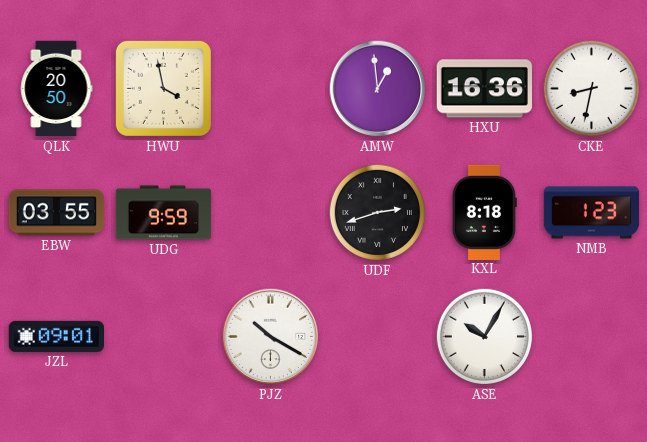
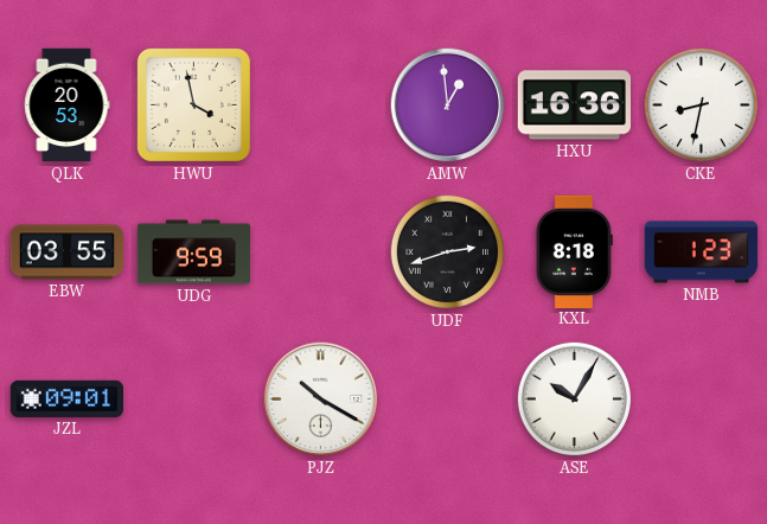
QLK: 20:50 -> 20:53 (68, 106)
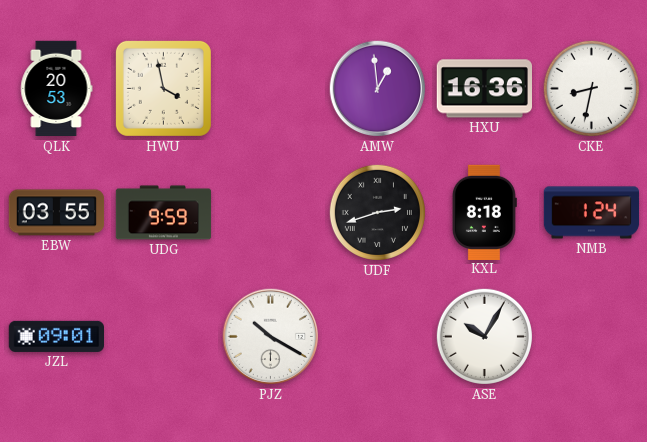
NMB: 1:23 -> 1:24 (592, 213)
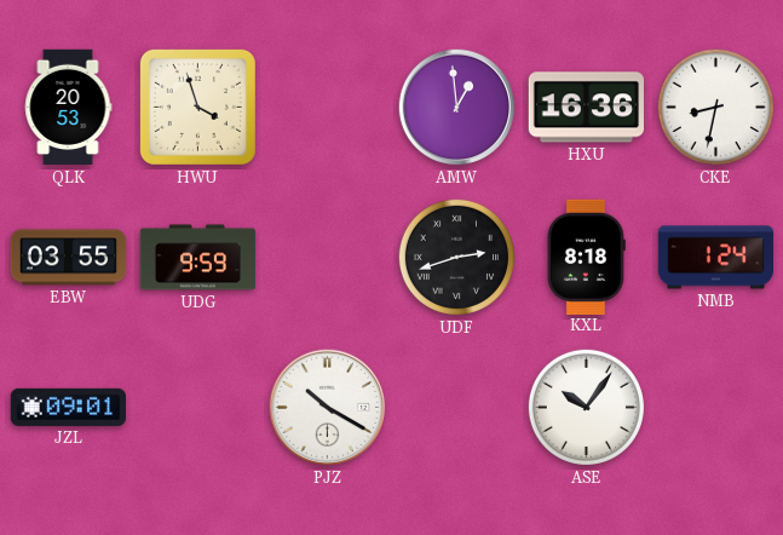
HWU: 3:58 -> 3:57 (197, 107)
ASE: 10:05 -> 10:06 (586, 407)
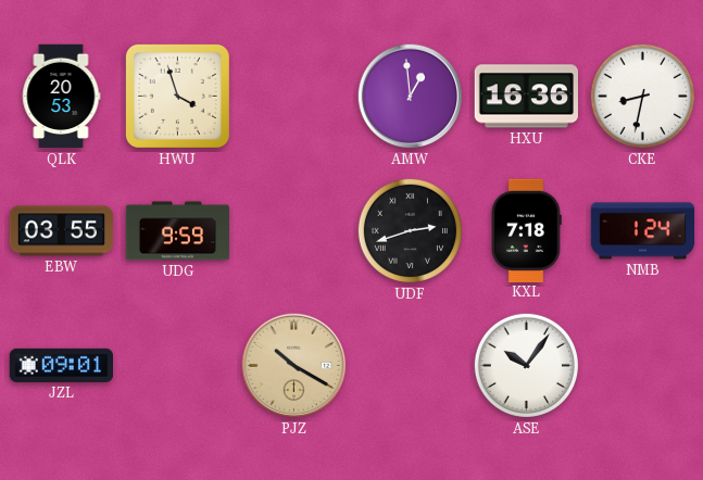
KXL: 8:18 -> 7:18 (526, 230)
PJZ dial: white -> champagne (294, 366)
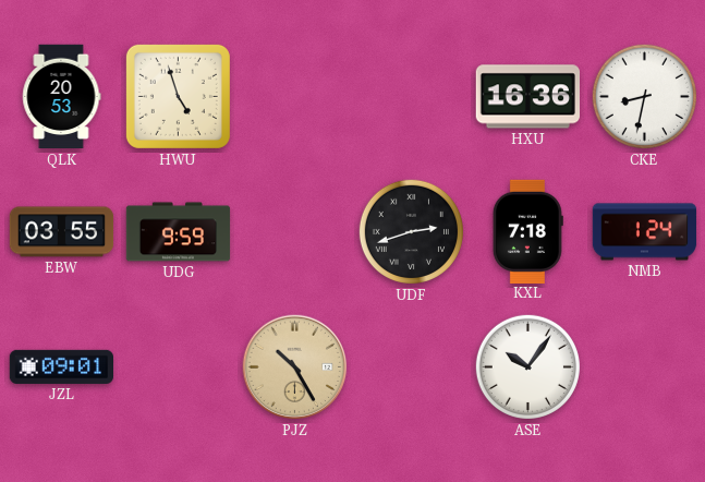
HWU: 3:57 -> 4:57 (178, 96)
AMW: 12:59 -> none (411, 97)
PJZ: 10:20 -> 10:25 (295, 367)
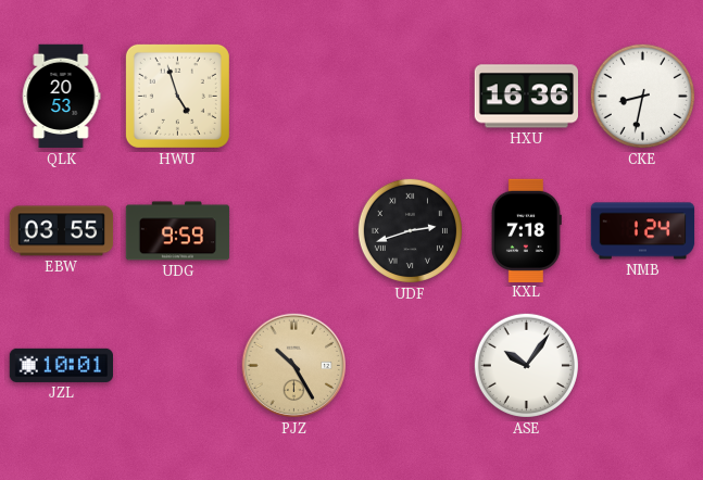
JZL: 09:01 -> 10:01 (61, 365)
